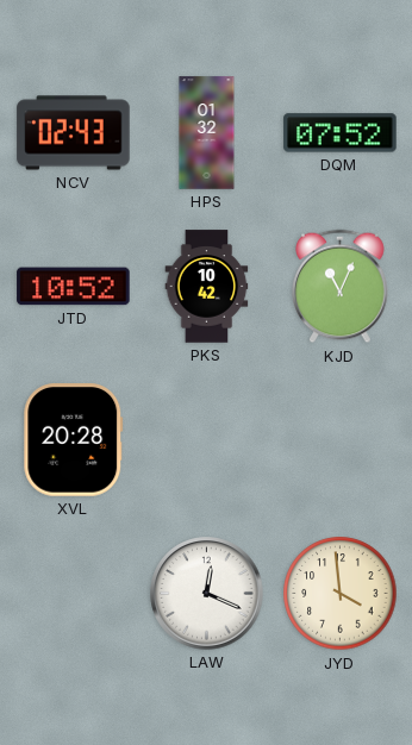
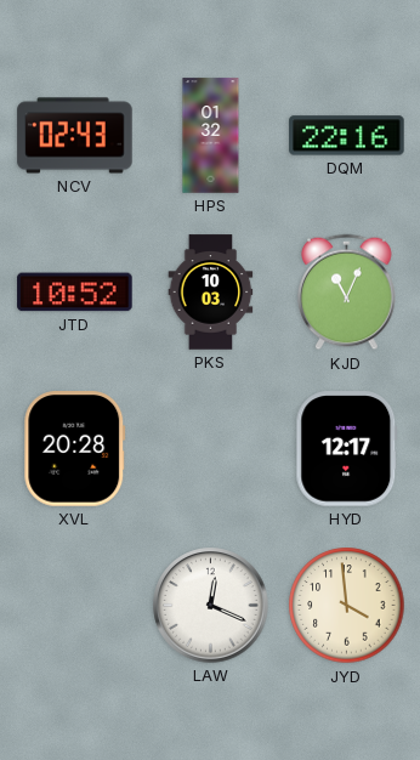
DQM: 07:52 -> 22:16 (347, 136)
PKS: 10:42 -> 10:03 (211, 293)
HYD: none -> 12:17 (347, 449)
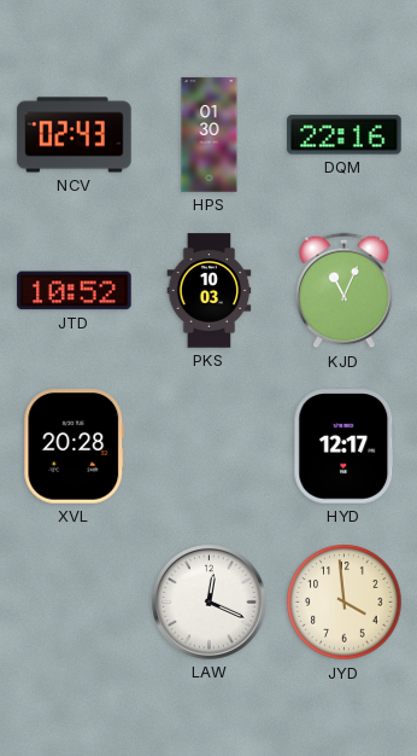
HPS: 01:32 -> 01:30 (210, 135)
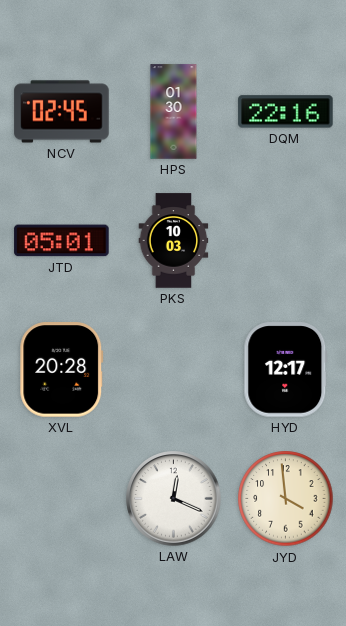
NCV: 02:43 -> 02:45 (62, 112)
JTD: 10:52 -> 05:01 (62, 241)
KJD: 11:04 -> none (345, 291)
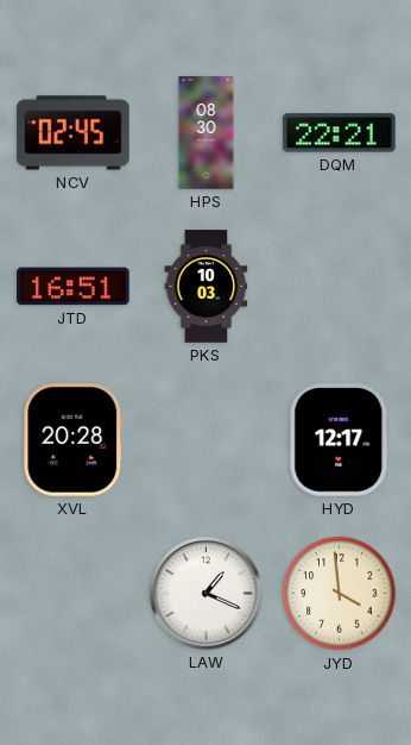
HPS: 01:30 -> 08:30 (207, 133)
DQM: 22:16 -> 22:21 (340, 133)
JTD: 05:01 -> 16:51 (74, 287)
LAW: 12:19 -> 1:19 (207, 594)
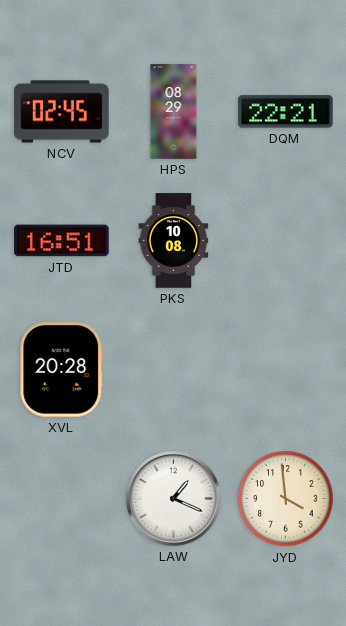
HPS: 08:30 -> 08:29 (174, 112)
PKS: 10:03 -> 10:08 (174, 241)
HYD: 12:17 -> none (340, 440)
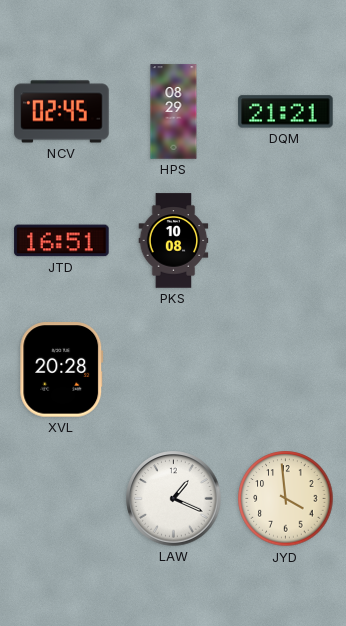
DQM: 22:21 -> 21:21 (286, 112)
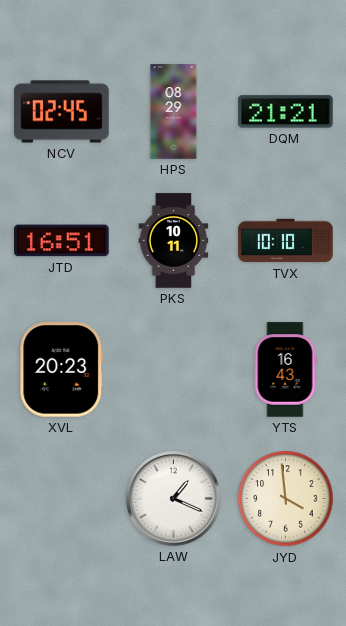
PKS: 10:08 -> 10:11 (174, 241)
TVX: none -> 10:10 (286, 241)
XVL: 20:28 -> 20:23 (62, 370)
YTS: none -> 16:43 (285, 370)
